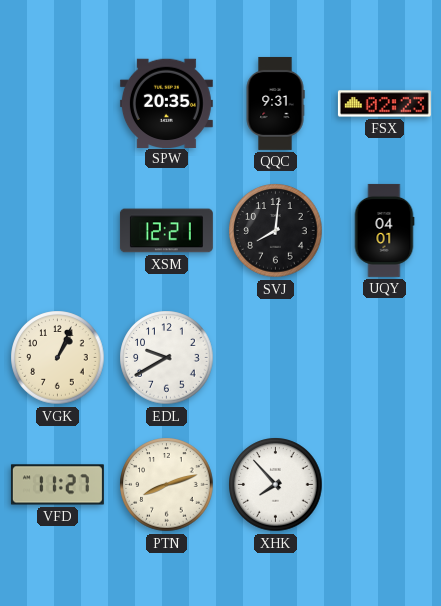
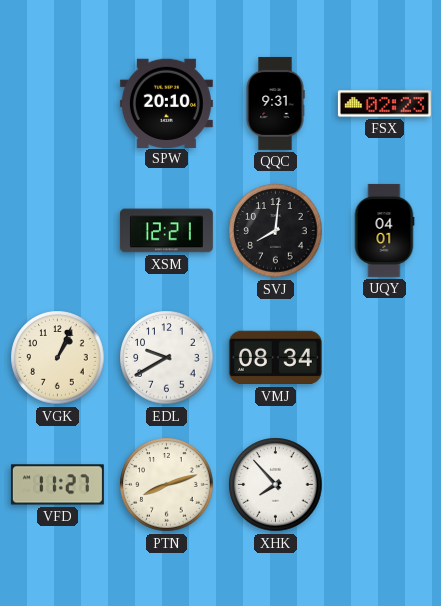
SPW: 20:35 -> 20:10 (166, 103)
VMJ: none -> 08:34 (275, 358)
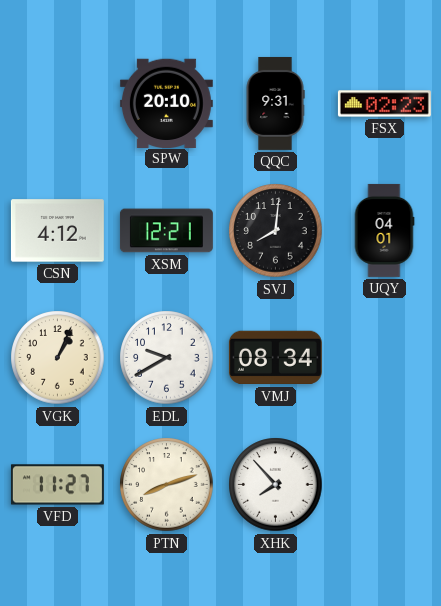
CSN: none -> 4:12 (57, 231)
